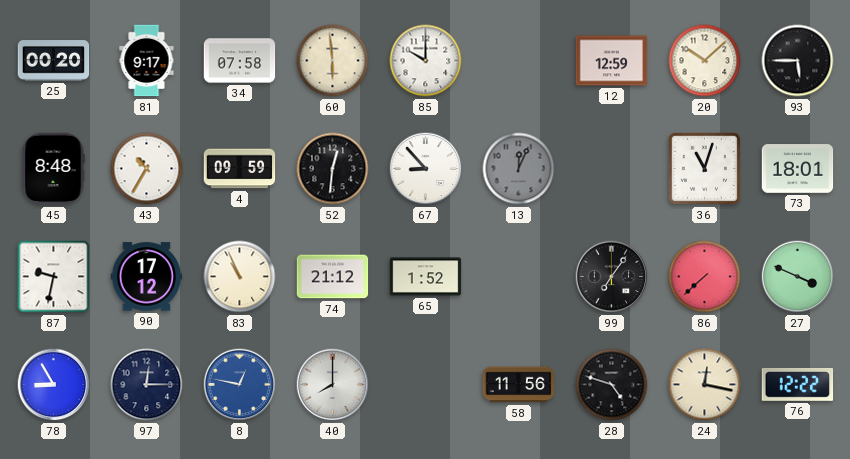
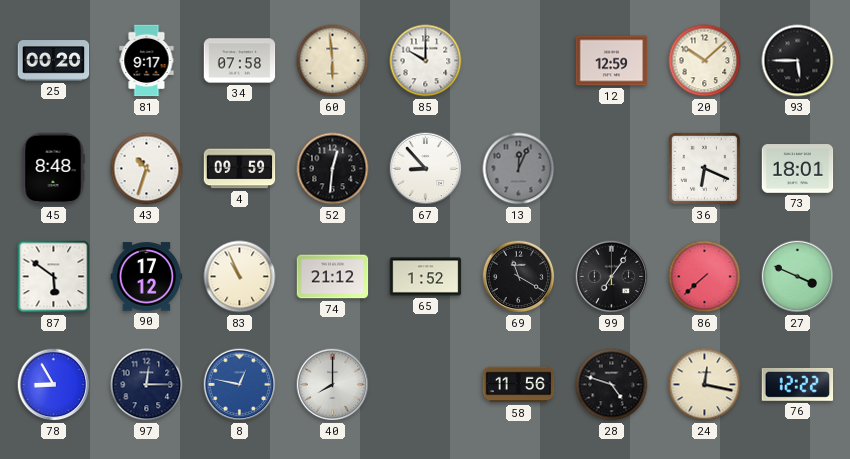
43: 10:35 -> 10:33 (147, 169)
36: 11:03 -> 6:19 (704, 168)
87: 9:32 -> 5:51 (54, 277)
69: none -> 11:20 (519, 277)
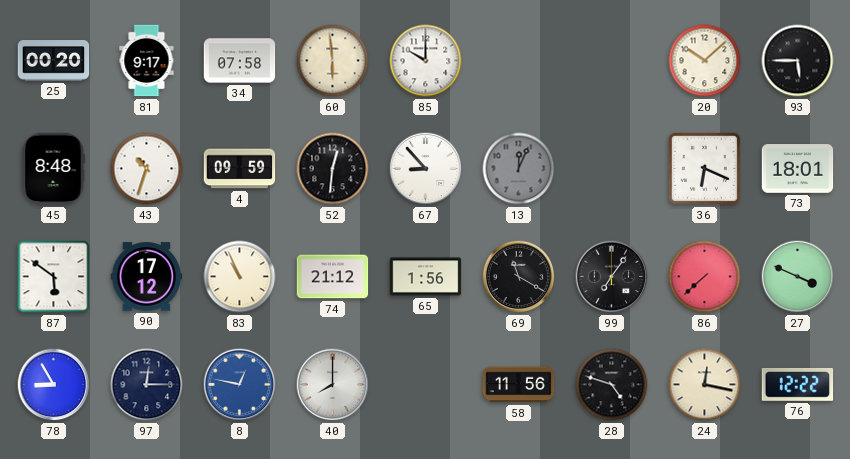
12: 12:59 -> none (612, 61)
65: 1:52 -> 1:56 (426, 277)
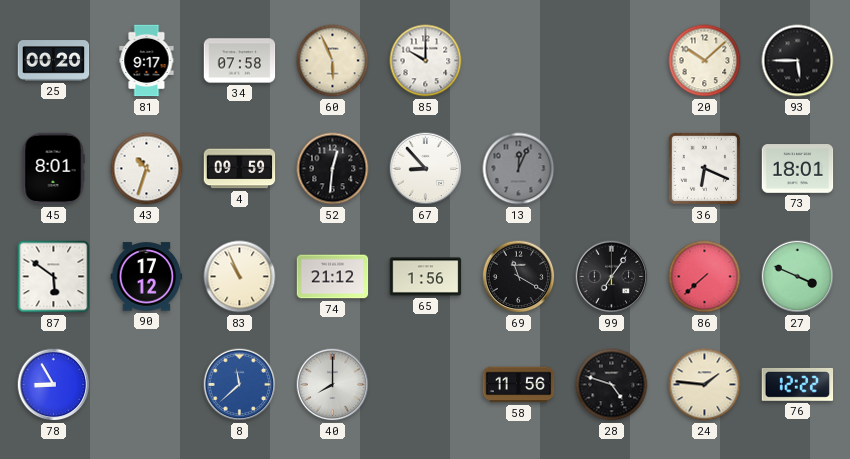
60: 5:59 -> 5:56 (333, 61)
45: 8:48 -> 8:01 (53, 169)
97: 12:15 -> none (147, 385)
8: 12:47 -> 11:38 (240, 385)
24: 12:17 -> 1:46 (705, 385)
